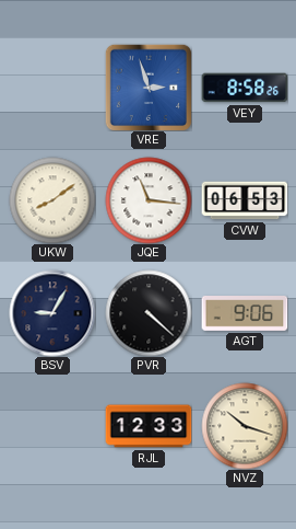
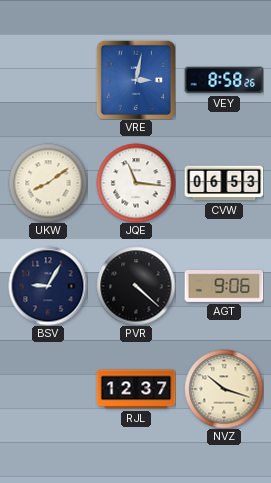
VRE: 2:57 -> 3:02 (136, 80)
RJL: 12:33 -> 12:37 (136, 389)
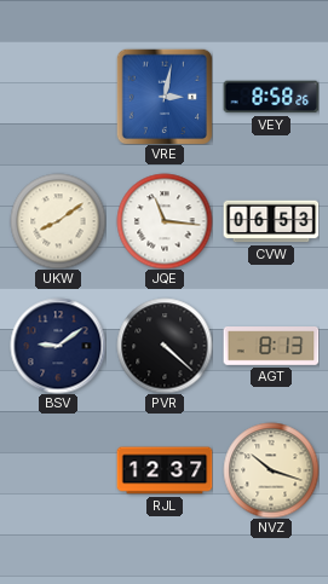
BSV: 9:05 -> 9:09 (58, 346)
AGT: 9:06 -> 8:13 (271, 347)
